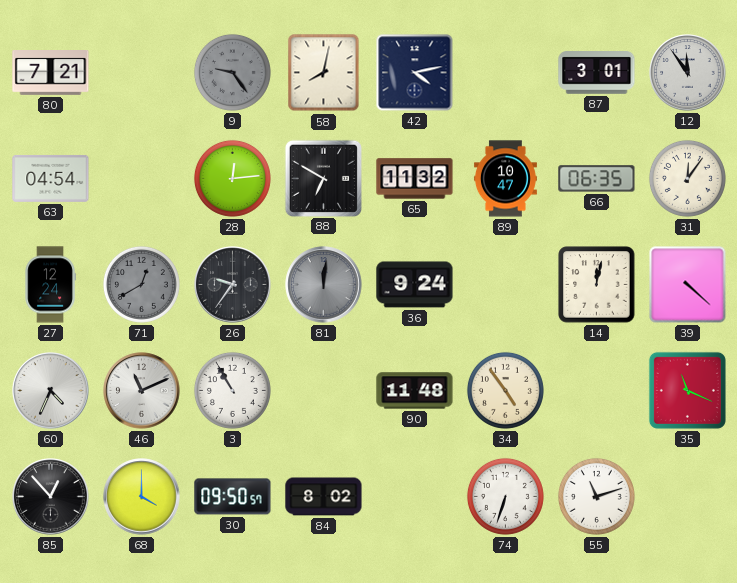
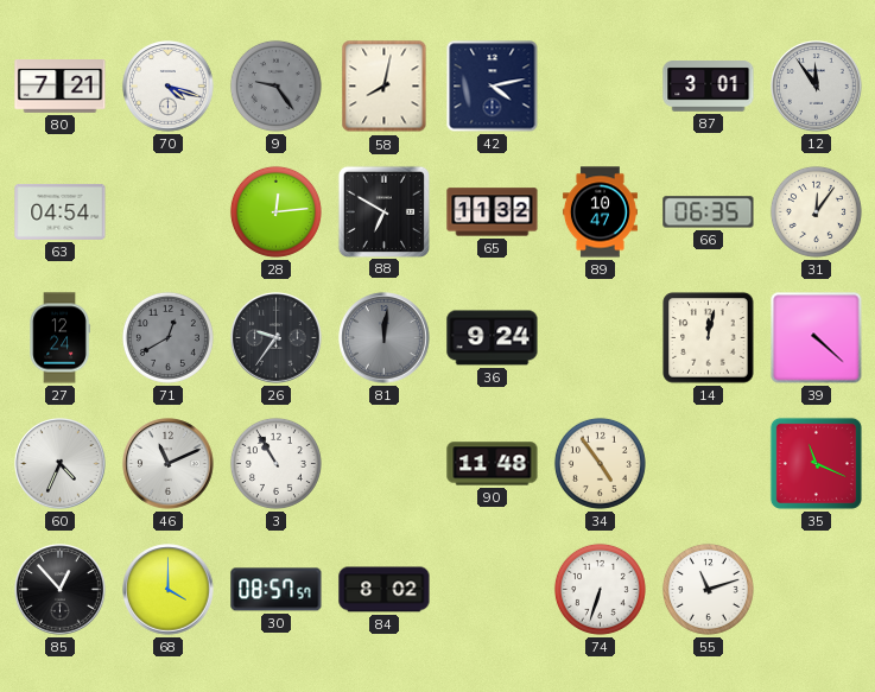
70: none -> 4:18 (169, 87)
30: 09:50 -> 08:57 (277, 590)
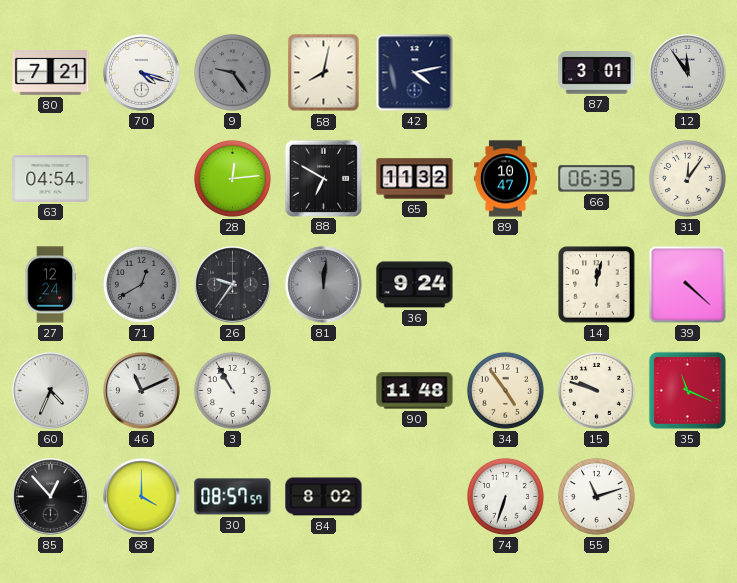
15: none -> 9:48 (596, 390)
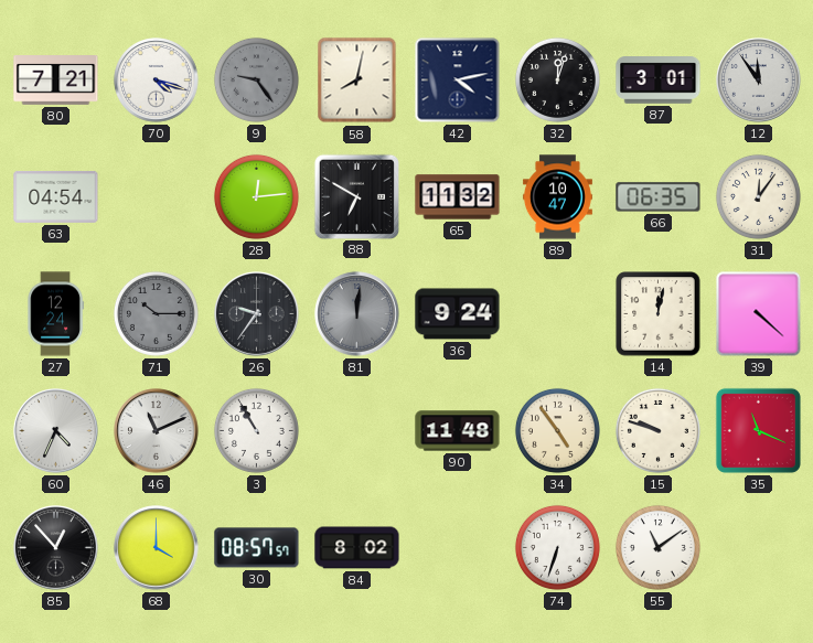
32: none -> 12:03 (557, 79)
71: 12:40 -> 10:15 (156, 313)
55: 11:12 -> 11:09 (657, 547)
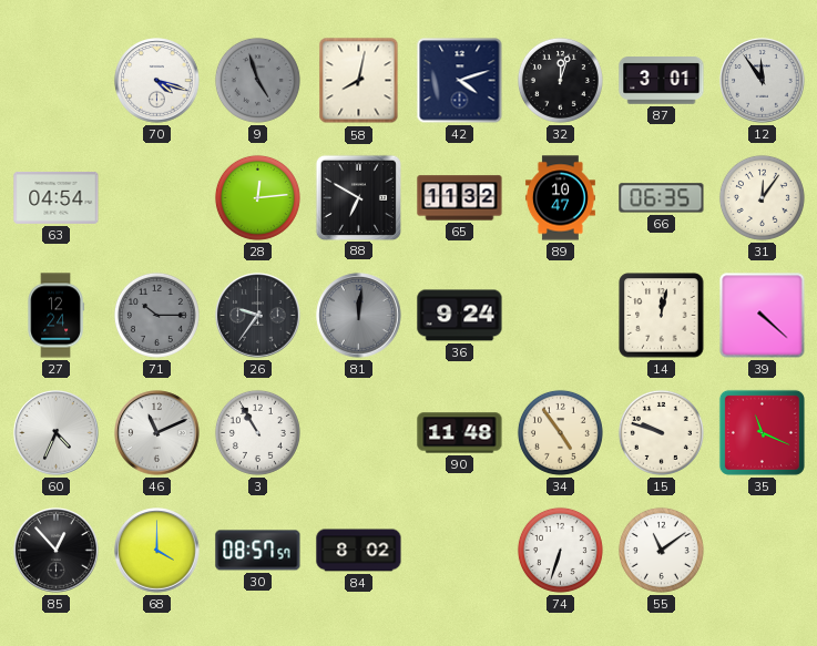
80: 7:21 -> none (56, 81)
9: 9:24 -> 4:57 (257, 80)
42: 4:13 -> 4:12 (460, 81)
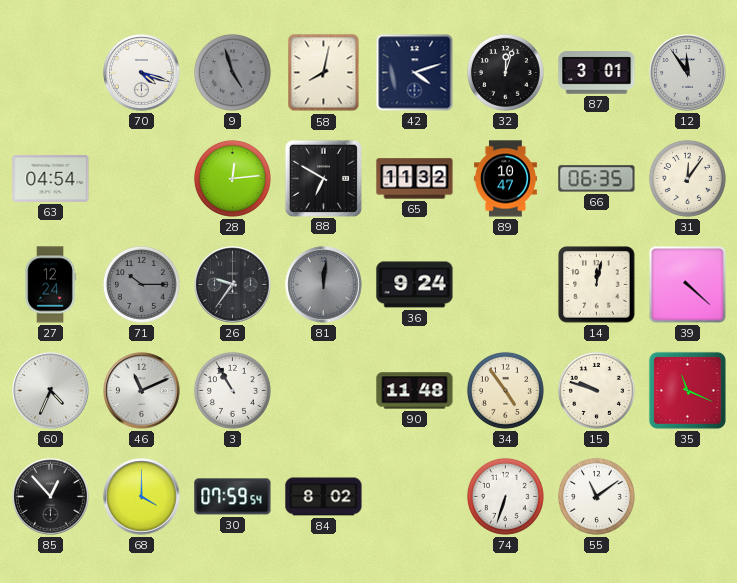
30: 08:57 -> 07:59 (233, 497)
